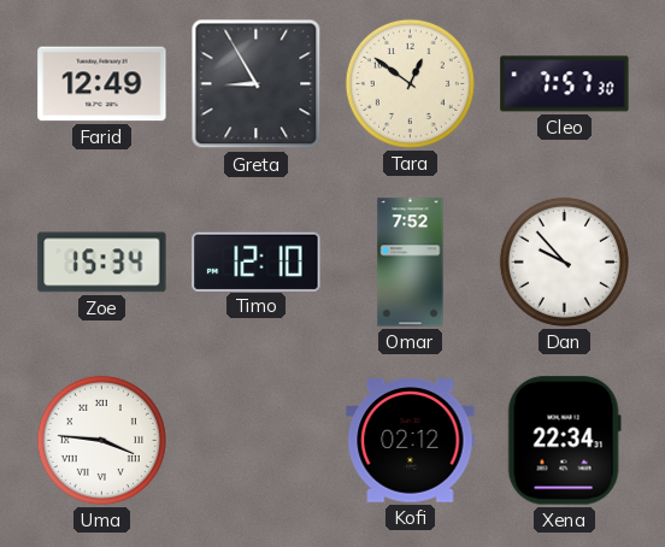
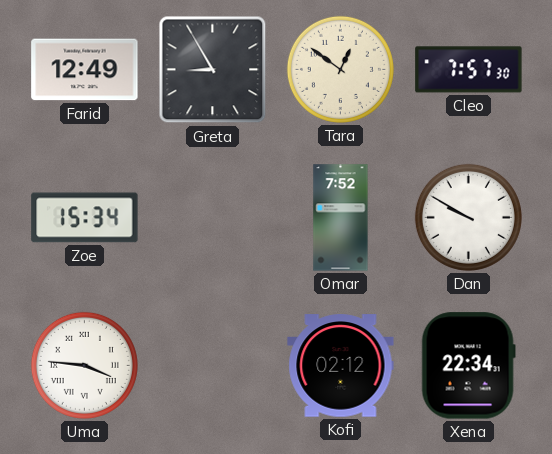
Timo: 12:10 -> none (257, 261)
Dan: 9:53 -> 9:50 (468, 217)
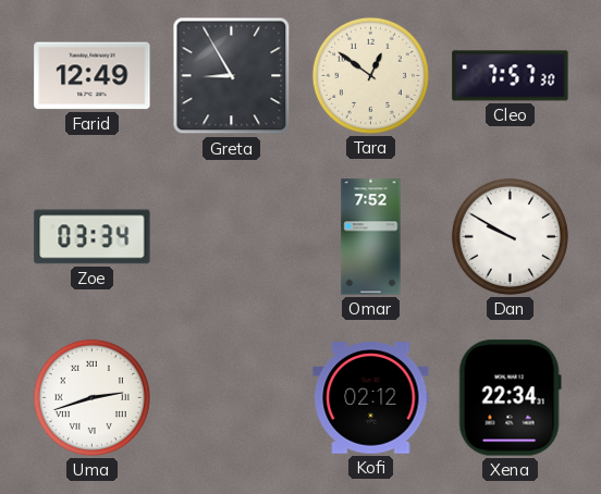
Zoe: 15:34 -> 03:34 (93, 237)
Uma: 3:46 -> 2:42 (91, 397)
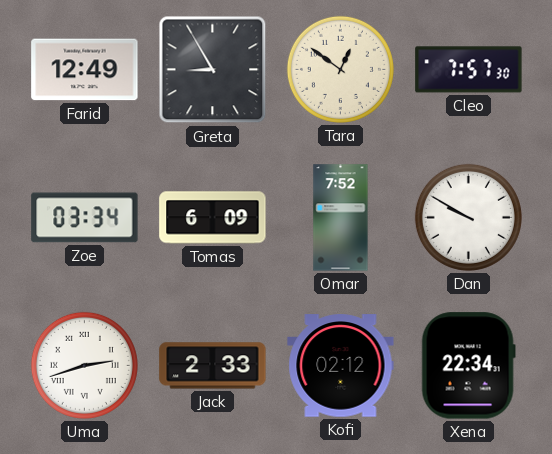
Tomas: none -> 6:09 (213, 218)
Jack: none -> 2:33 (213, 366)
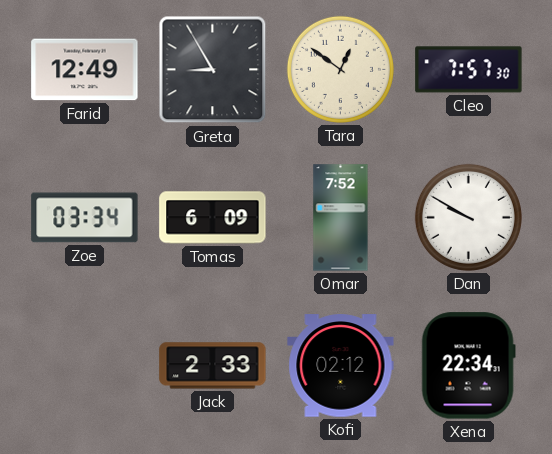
Uma: 2:42 -> none (84, 365)
